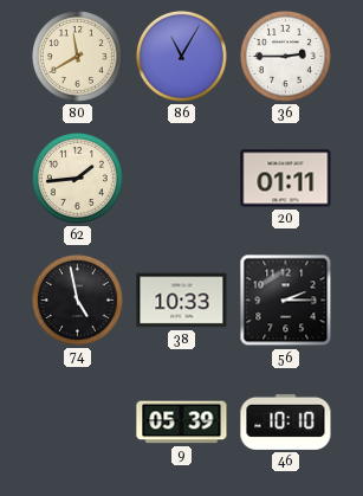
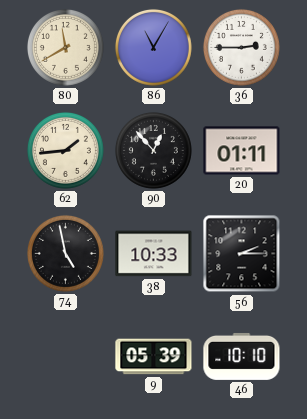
90: none -> 12:53 (153, 150)
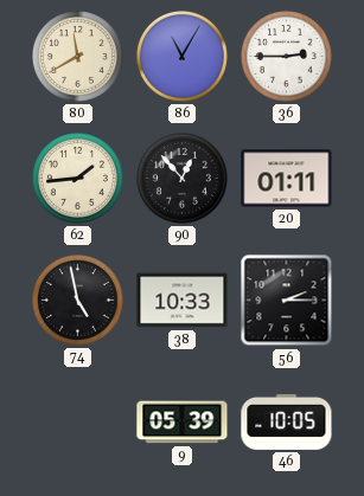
46: 10:10 -> 10:05 (287, 421)
